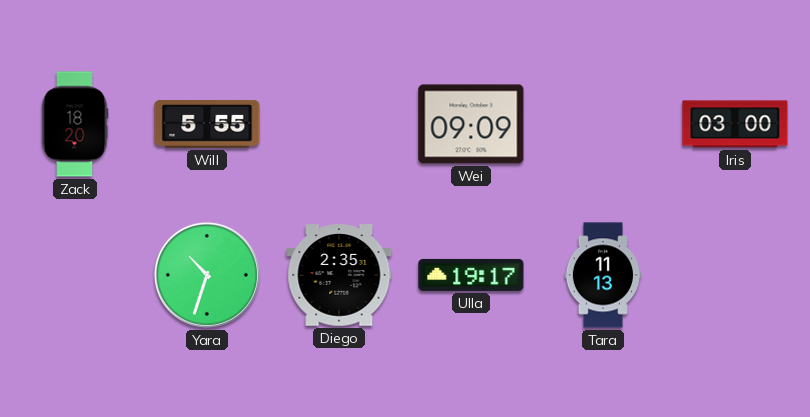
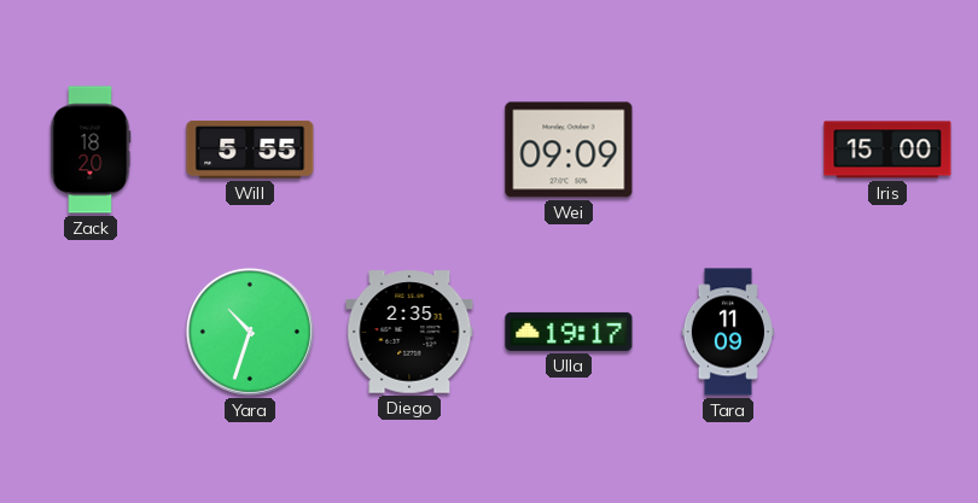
Iris: 03:00 -> 15:00 (887, 150)
Tara: 11:13 -> 11:09 (727, 332)
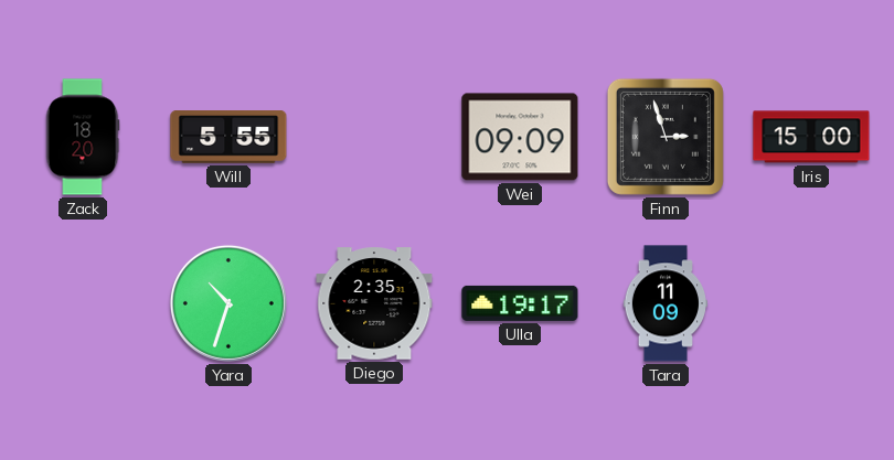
Finn: none -> 2:57 (666, 137)
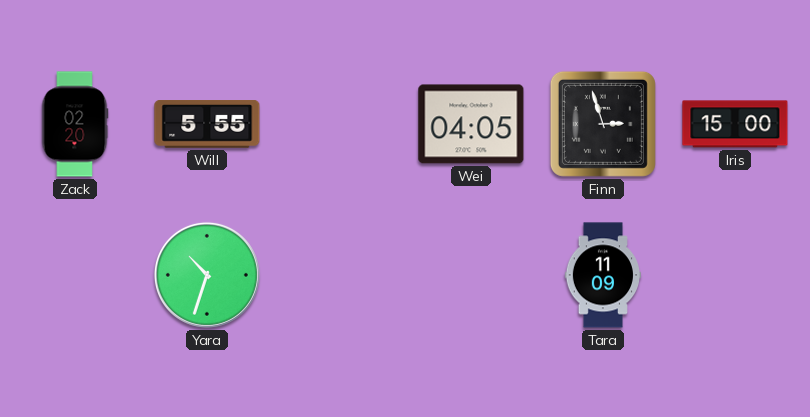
Zack: 18:20 -> 02:20 (75, 124)
Wei: 09:09 -> 04:05 (471, 124)
Diego: 2:35 -> none (374, 303)
Ulla: 19:17 -> none (520, 303)
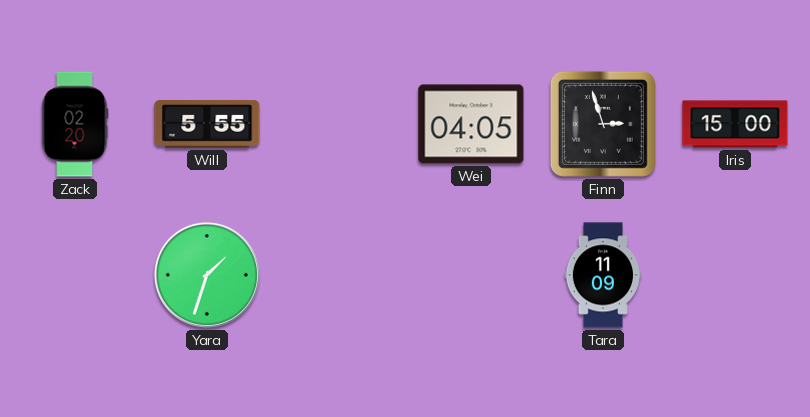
Yara: 10:33 -> 1:33 (207, 275)
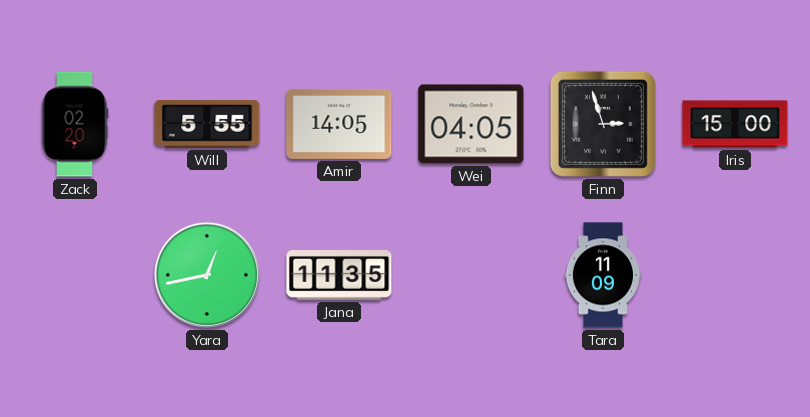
Amir: none -> 14:05 (339, 124)
Yara: 1:33 -> 12:43 (207, 275)
Jana: none -> 11:35 (339, 276)
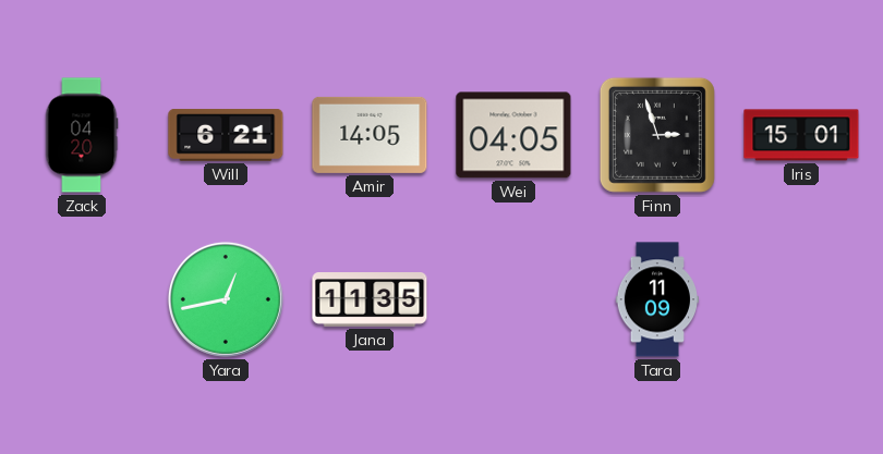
Zack: 02:20 -> 04:20 (82, 135)
Will: 5:55 -> 6:21 (226, 136)
Iris: 15:00 -> 15:01 (801, 135)
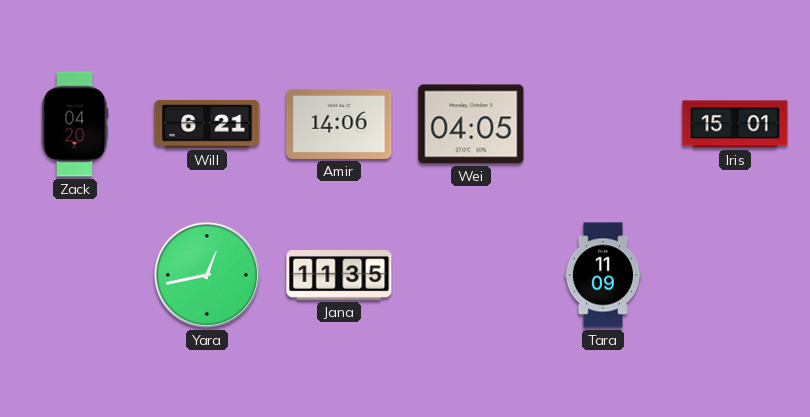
Amir: 14:05 -> 14:06 (339, 124)
Finn: 2:57 -> none (657, 135)
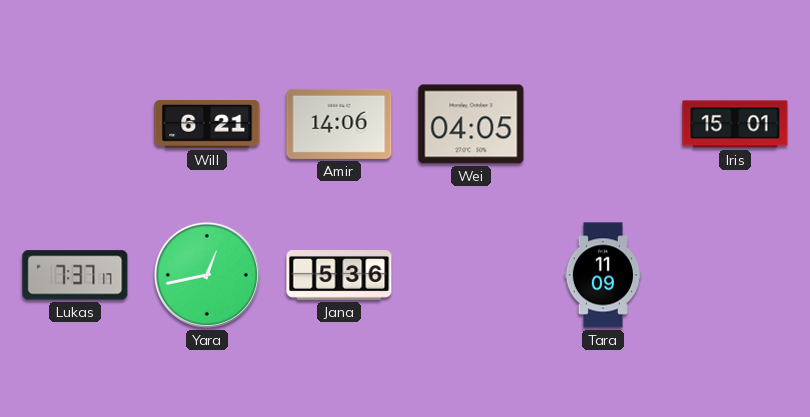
Zack: 04:20 -> none (75, 124)
Lukas: none -> 7:37 (75, 275)
Jana: 11:35 -> 5:36 (339, 276)
